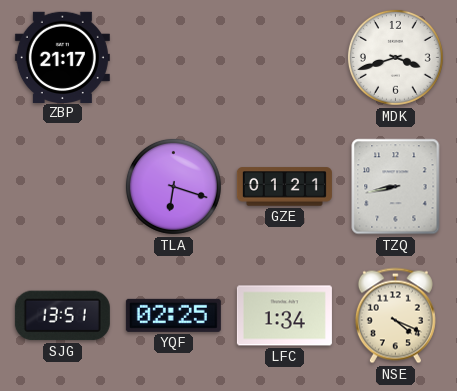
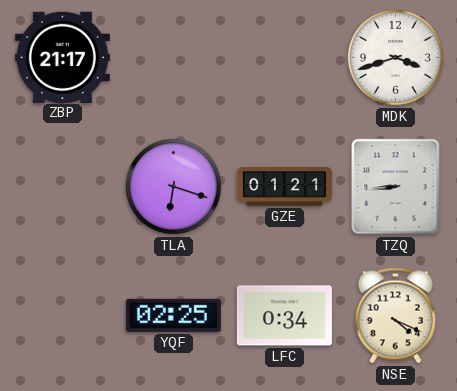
TZQ: 8:43 -> 8:44 (396, 187)
SJG: 13:51 -> none (62, 316)
LFC: 1:34 -> 0:34 (284, 316)
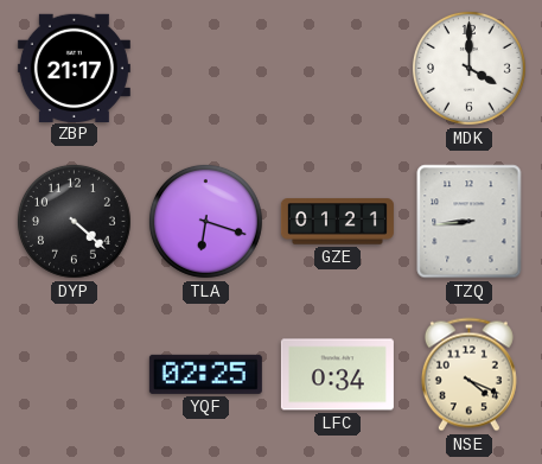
MDK: 3:42 -> 4:00 (468, 68)
DYP: none -> 4:22 (74, 221)
